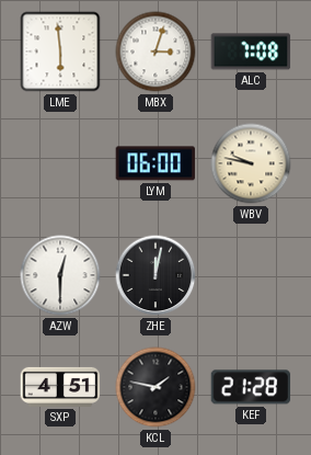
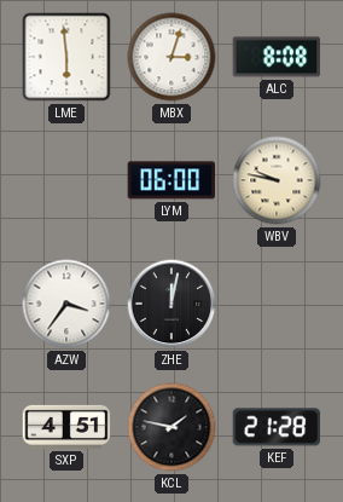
ALC: 7:08 -> 8:08 (277, 57)
AZW: 12:30 -> 3:36 (66, 304)
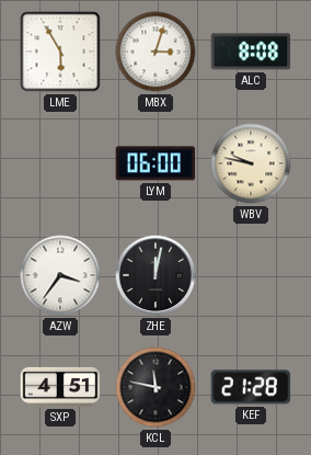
LME: 5:59 -> 5:55 (60, 52)
KCL: 1:47 -> 11:47 (155, 387)
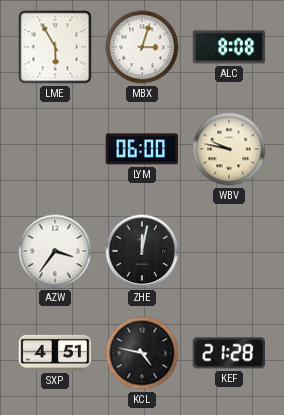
KCL: 11:47 -> 4:47 (142, 353)
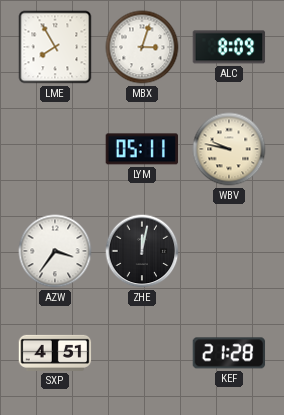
LME: 5:55 -> 7:55 (55, 47)
ALC: 8:08 -> 8:09 (229, 47)
LYM: 06:00 -> 05:11 (142, 149)
KCL: 4:47 -> none (142, 353)
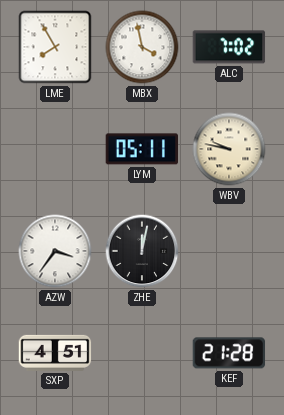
MBX: 3:03 -> 3:58 (142, 47)
ALC: 8:09 -> 7:02 (229, 47)
